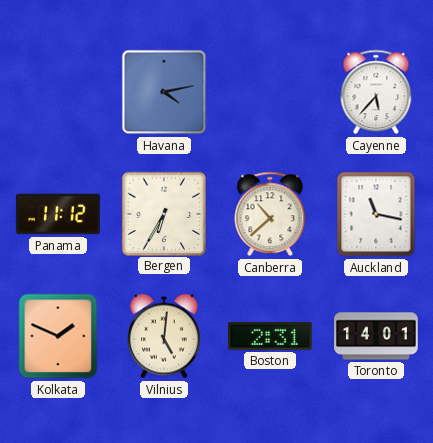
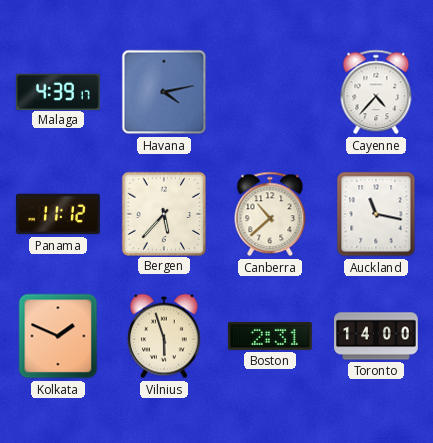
Malaga: none -> 4:39 (59, 91)
Cayenne: 5:37 -> 4:37 (376, 92)
Bergen: 6:35 -> 5:37 (163, 213)
Vilnius: 5:01 -> 5:57 (165, 336)
Toronto: 14:01 -> 14:00 (376, 336)
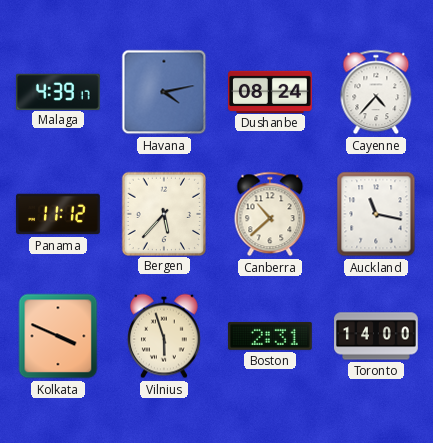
Dushanbe: none -> 08:24 (270, 91)
Kolkata: 1:49 -> 3:49 (58, 336)
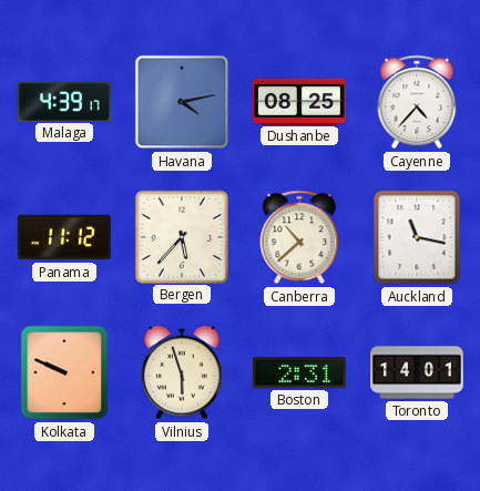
Dushanbe: 08:24 -> 08:25 (299, 101)
Kolkata: 3:49 -> 9:49 (64, 372)
Toronto: 14:00 -> 14:01 (417, 372)
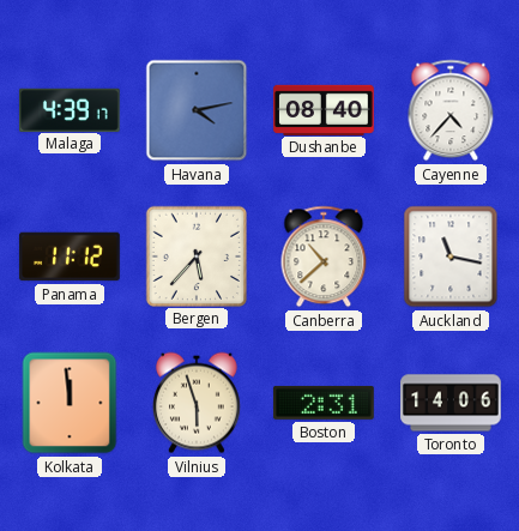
Dushanbe: 08:25 -> 08:40 (324, 109)
Kolkata: 9:49 -> 11:59 (70, 403)
Toronto: 14:01 -> 14:06 (451, 403)
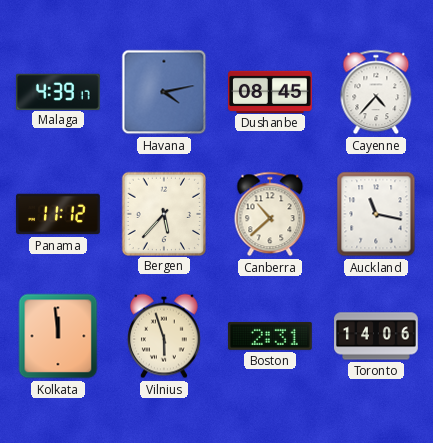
Dushanbe: 08:40 -> 08:45 (270, 91)
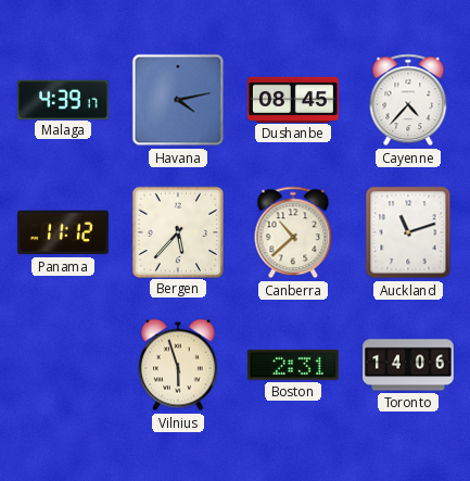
Auckland: 11:17 -> 11:12 (408, 232)
Kolkata: 11:59 -> none (58, 336)
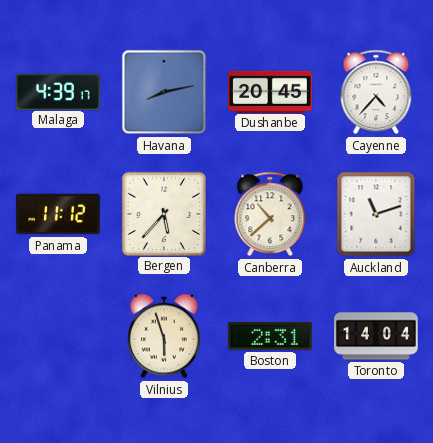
Havana: 4:13 -> 8:13 (164, 92)
Dushanbe: 08:45 -> 20:45 (270, 91)
Toronto: 14:06 -> 14:04 (376, 336)
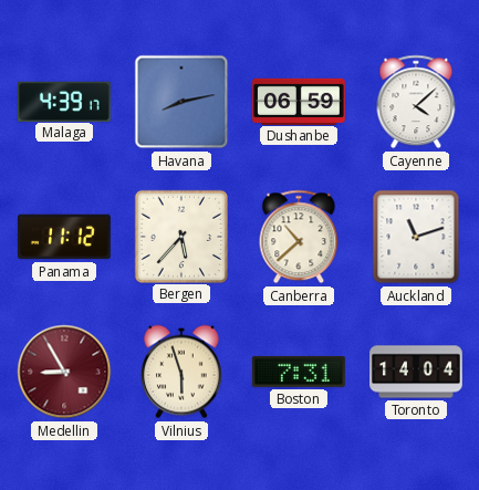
Dushanbe: 20:45 -> 06:59 (299, 101)
Cayenne: 4:37 -> 4:08 (416, 102)
Medellin: none -> 8:55 (64, 372)
Boston: 2:31 -> 7:31 (300, 372)
